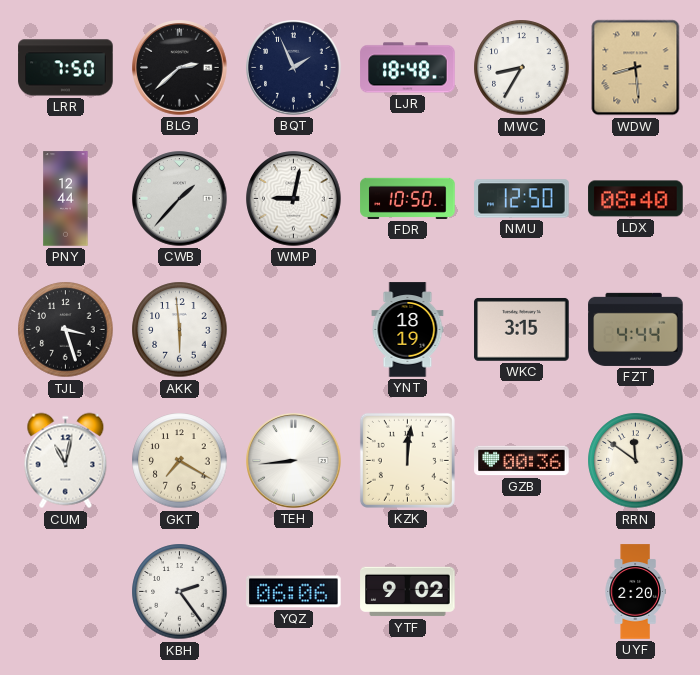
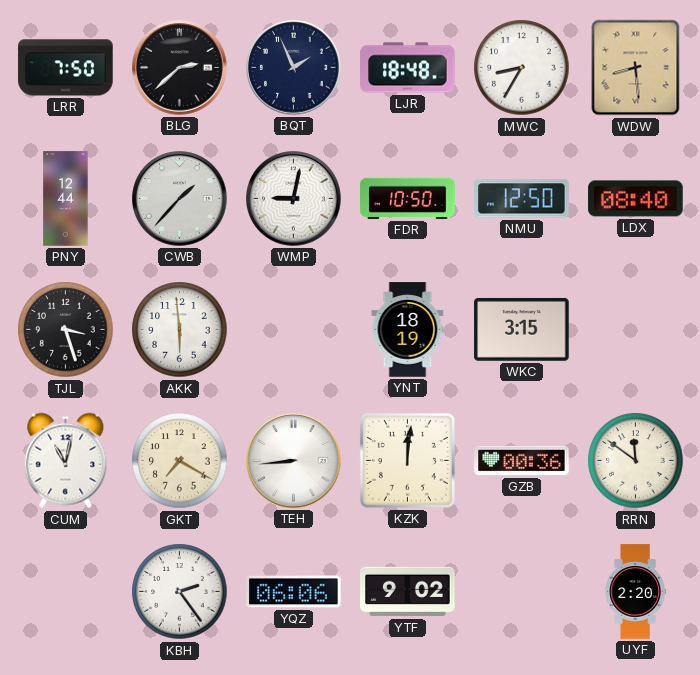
FZT: 4:44 -> none (636, 329)
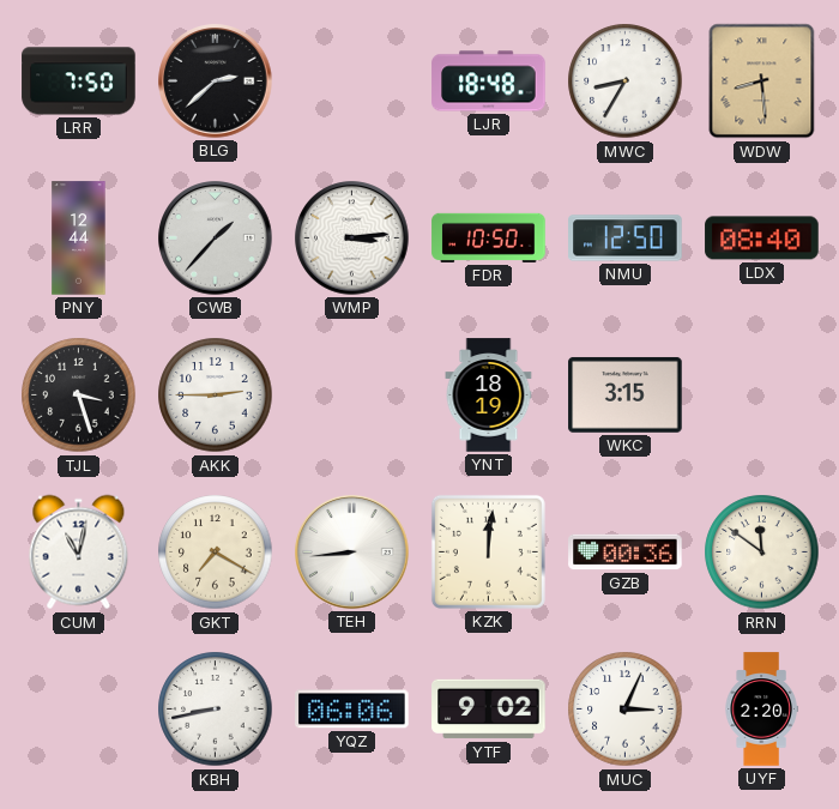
BQT: 1:56 -> none (294, 68)
WMP: 9:02 -> 3:14 (352, 239)
AKK: 5:59 -> 2:45 (216, 396)
KBH: 2:24 -> 8:43 (216, 710)
MUC: none -> 3:04 (626, 710)
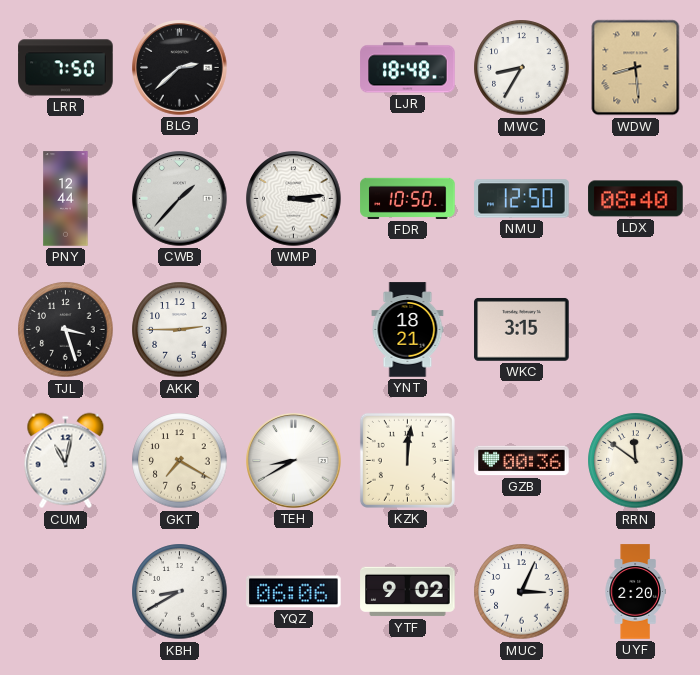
YNT: 18:19 -> 18:21 (408, 330)
TEH: 8:44 -> 8:40 (294, 461)
KBH: 8:43 -> 8:40 (180, 592)
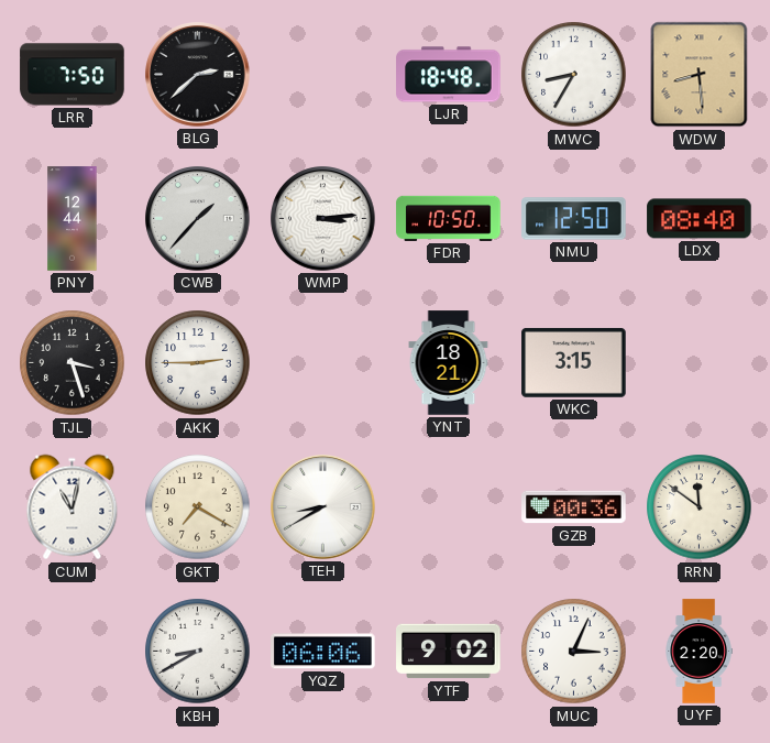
KZK: 12:01 -> none (407, 460)
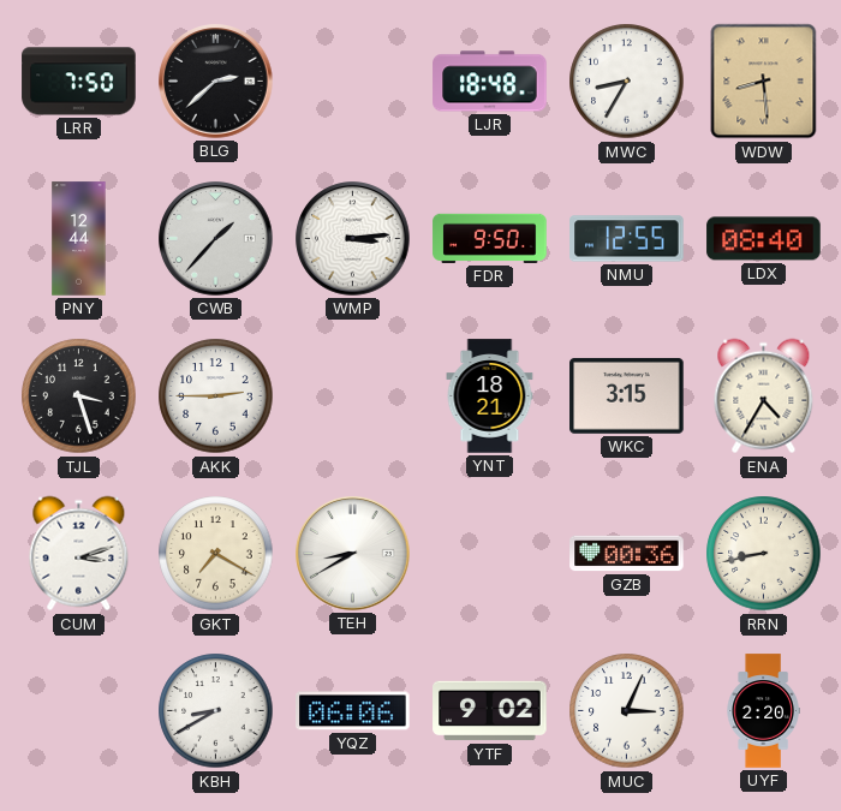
FDR: 10:50 -> 9:50 (490, 238)
NMU: 12:50 -> 12:55 (627, 239)
ENA: none -> 4:35 (764, 396)
CUM: 11:02 -> 3:12 (79, 554)
RRN: 11:51 -> 8:43 (764, 554)
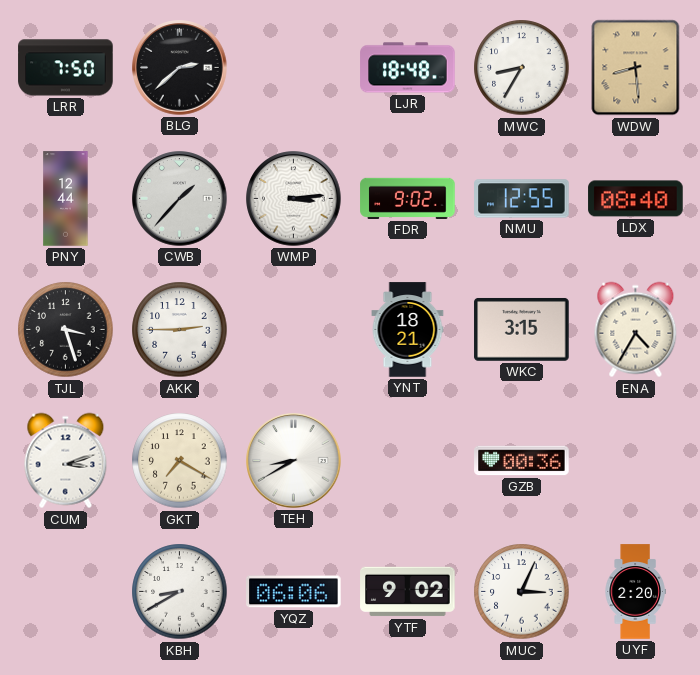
FDR: 9:50 -> 9:02 (408, 198)
RRN: 8:43 -> none (764, 554)
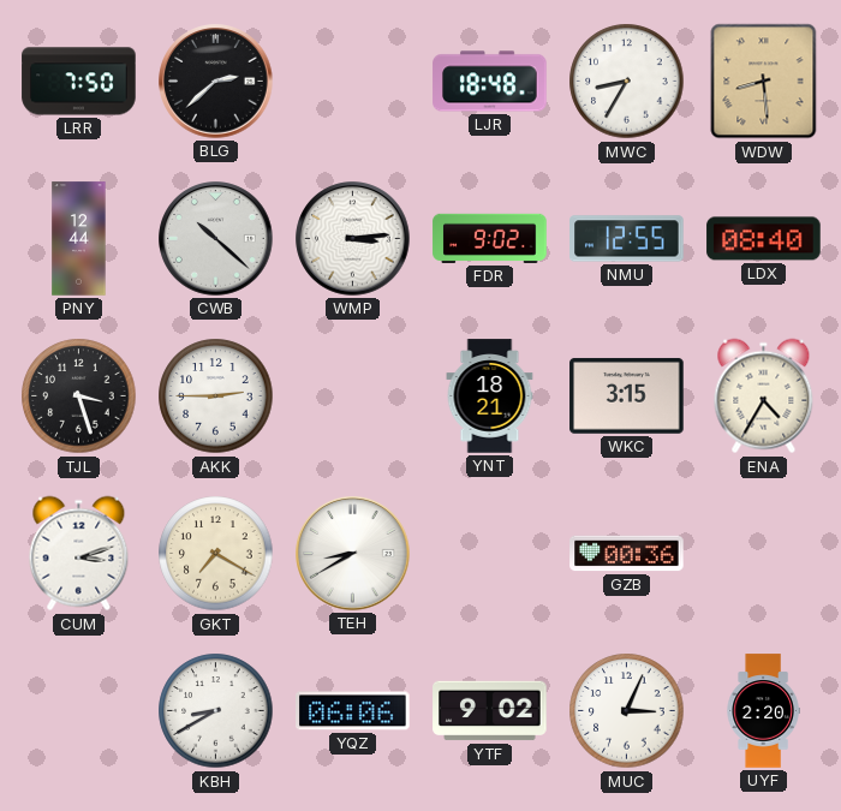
CWB: 1:37 -> 10:22 (216, 239)
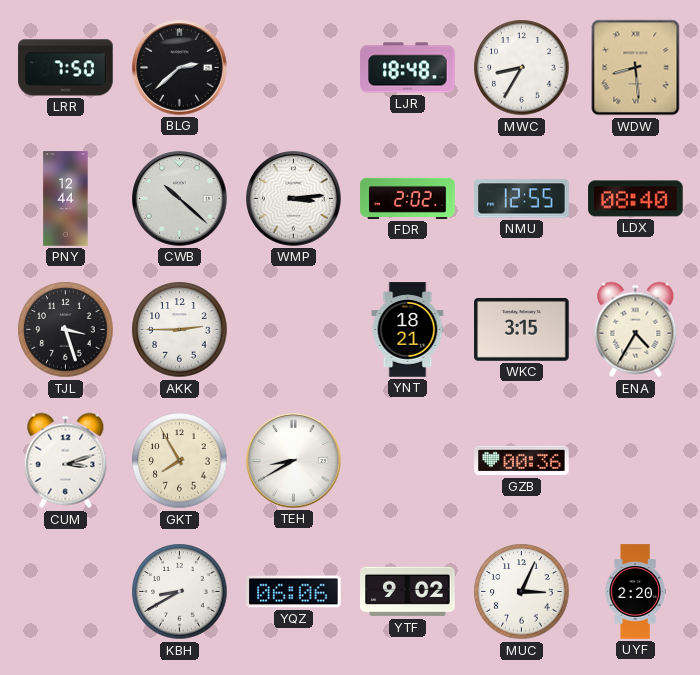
FDR: 9:02 -> 2:02 (408, 198)
GKT: 7:20 -> 7:55 (180, 461)
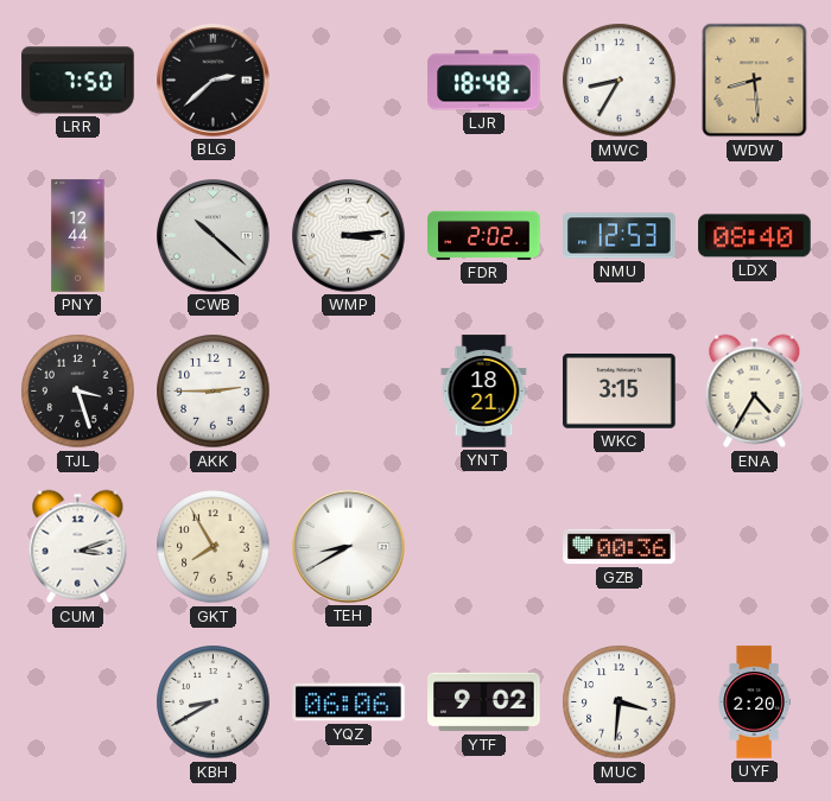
NMU: 12:55 -> 12:53 (620, 236)
MUC: 3:04 -> 3:31 (620, 703)
